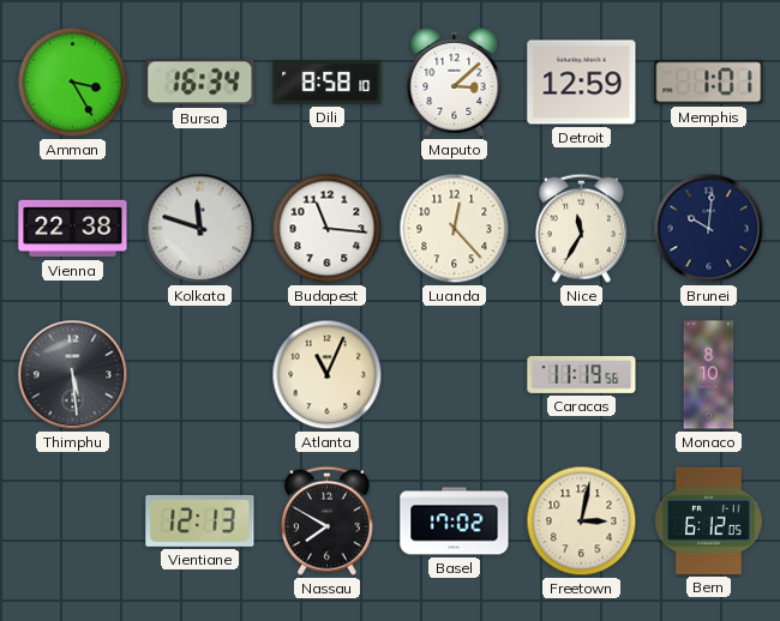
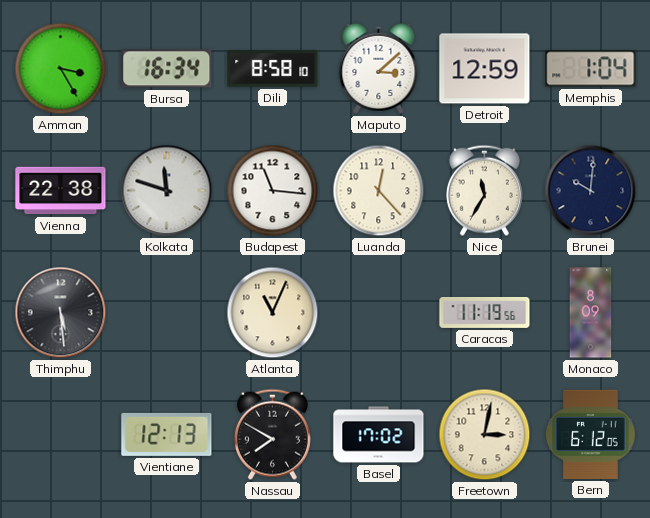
Memphis: 1:01 -> 1:04 (591, 69)
Monaco: 8:10 -> 8:09 (591, 313)
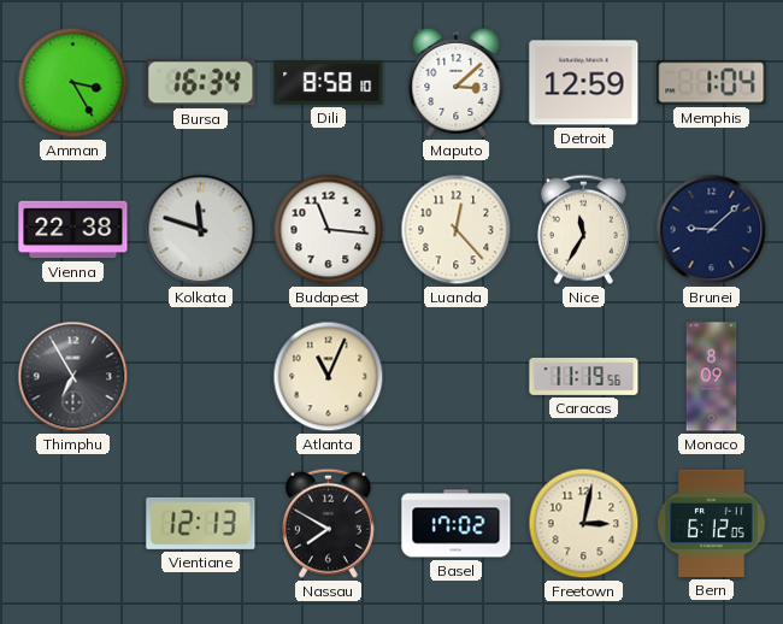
Brunei: 10:01 -> 9:08 (712, 230)
Thimphu: 5:29 -> 6:55 (73, 377)
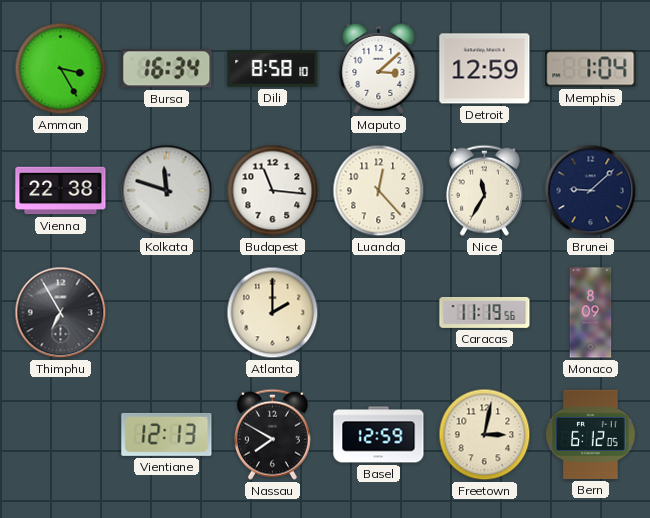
Atlanta: 11:04 -> 2:00 (273, 313)
Basel: 17:02 -> 12:59 (379, 435)
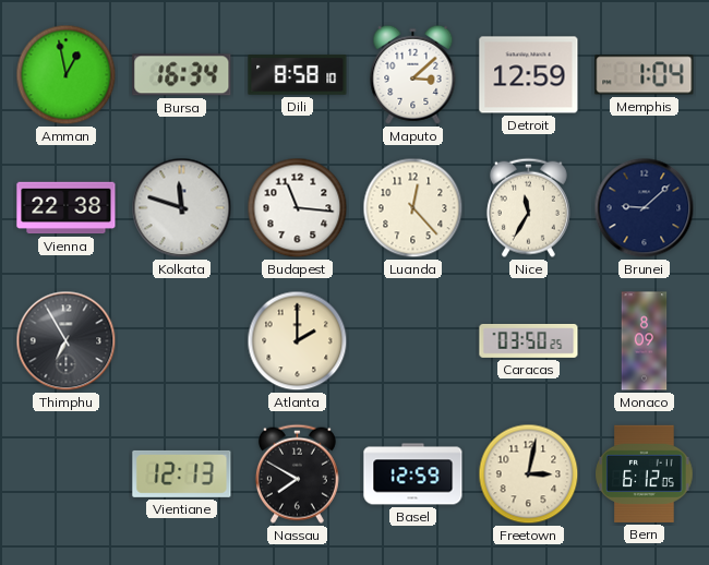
Amman: 3:25 -> 12:58 (67, 75)
Caracas: 11:19 -> 03:50 (529, 340)
